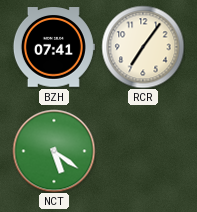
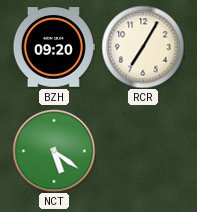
BZH: 07:41 -> 09:20 (54, 47)
RCR: 7:06 -> 7:05 (143, 47)
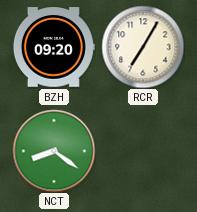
NCT: 5:21 -> 8:21 (54, 151)
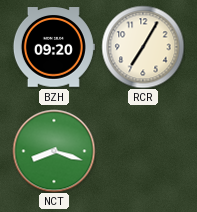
NCT: 8:21 -> 8:18 (54, 151)
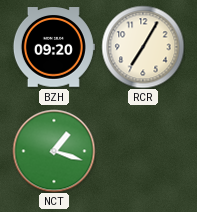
NCT: 8:18 -> 1:18 (54, 151)
